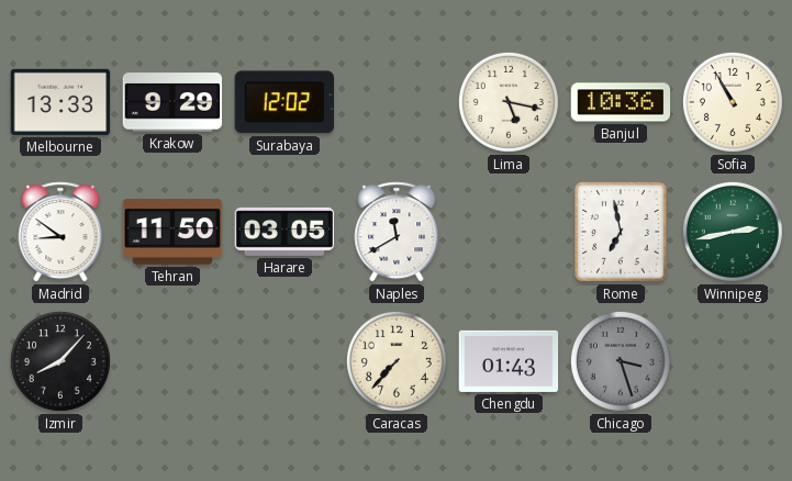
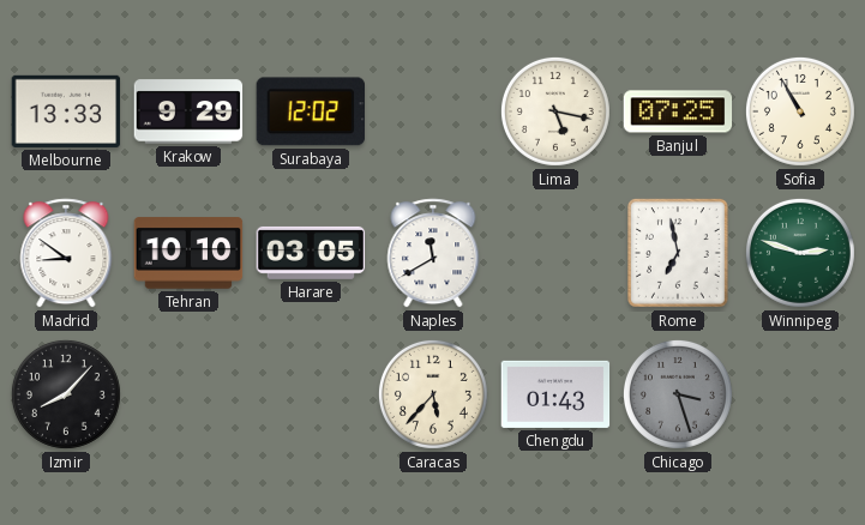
Banjul: 10:36 -> 07:25 (678, 111)
Tehran: 11:50 -> 10:10 (188, 253)
Winnipeg: 2:43 -> 2:48 (800, 253)
Caracas: 7:37 -> 5:37 (433, 394)
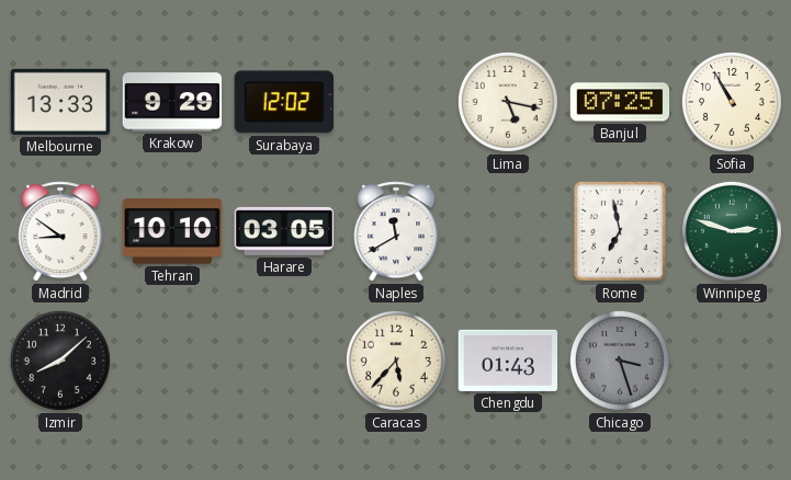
Izmir: 8:07 -> 8:08 (60, 361)
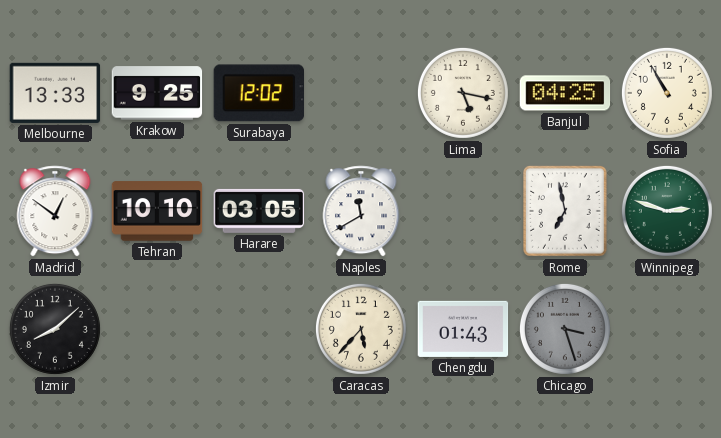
Krakow: 9:29 -> 9:25 (157, 93)
Banjul: 07:25 -> 04:25 (565, 93)
Madrid: 8:51 -> 12:51 (55, 211)
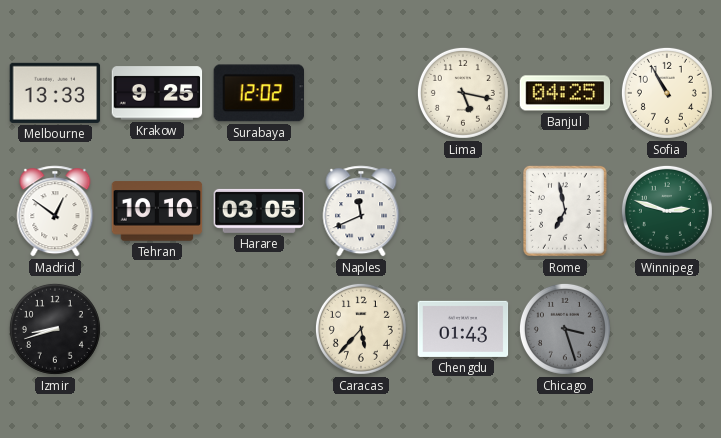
Naples: 11:40 -> 11:41 (361, 211)
Izmir: 8:08 -> 8:42 (55, 329)
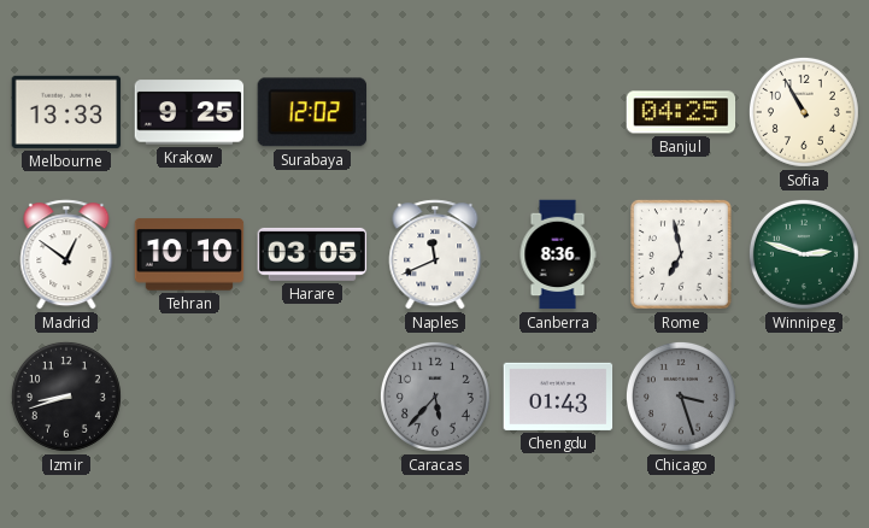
Lima: 5:17 -> none (463, 93)
Canberra: none -> 8:36 (558, 254)
Caracas dial: cream -> grey (435, 397)
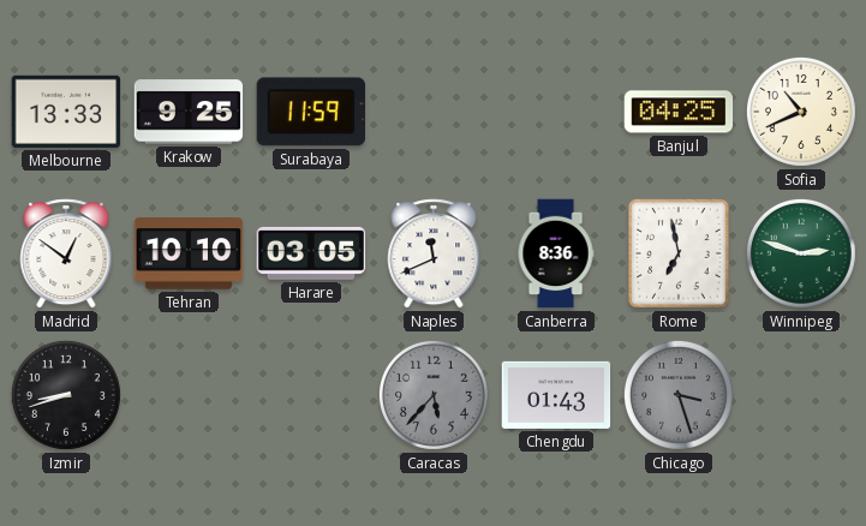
Surabaya: 12:02 -> 11:59 (310, 112)
Sofia: 10:55 -> 10:41 (801, 112)
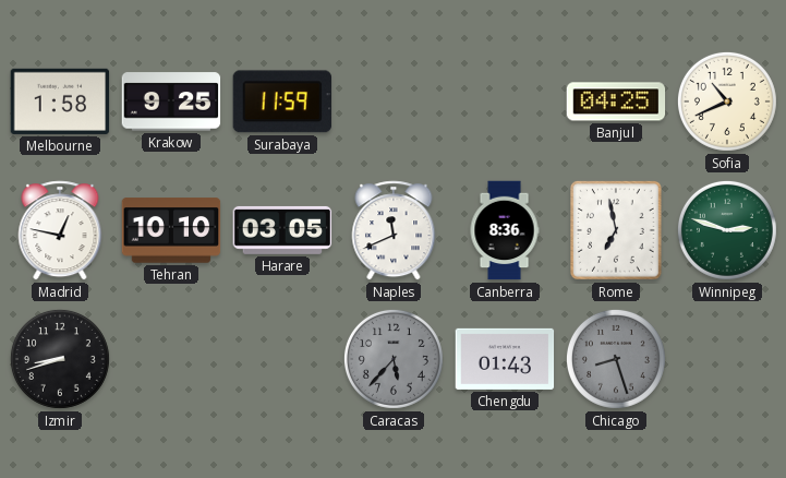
Melbourne: 13:33 -> 1:58 (60, 101)
Madrid: 12:51 -> 12:47 (60, 230)
Chicago: 3:27 -> 8:27 (616, 359)
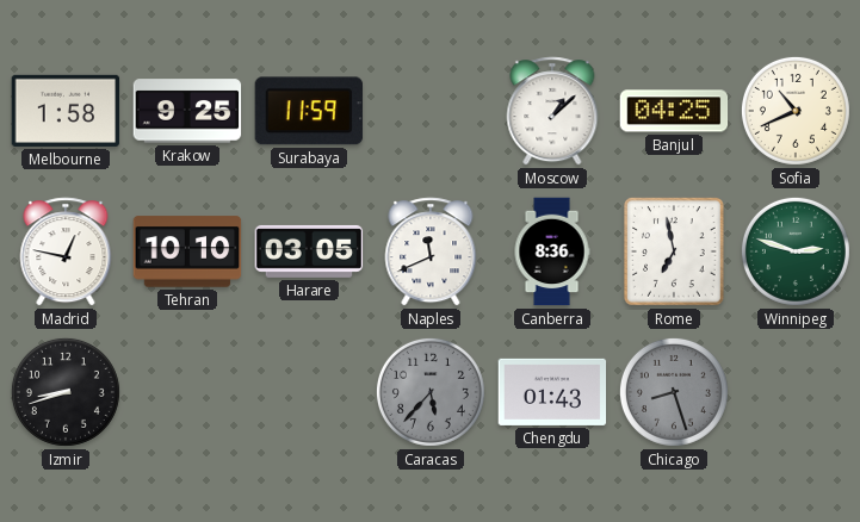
Moscow: none -> 1:08 (552, 111)
